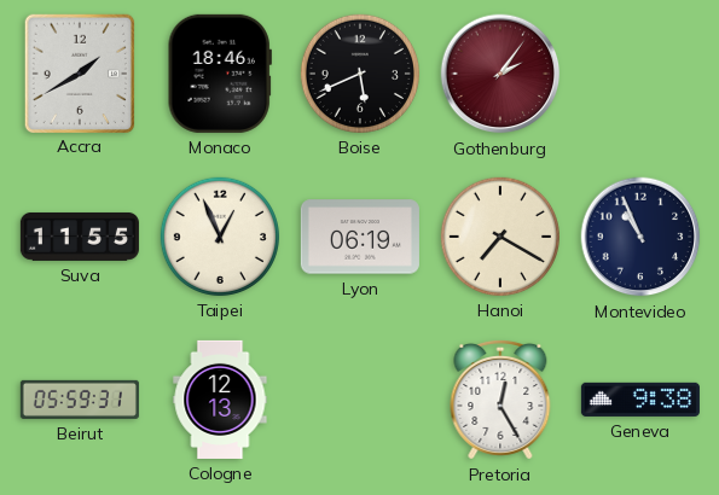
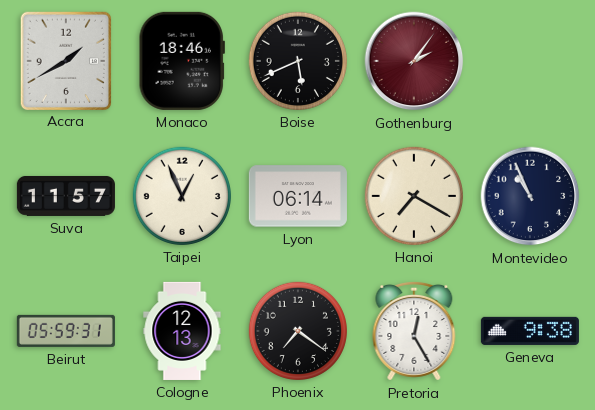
Suva: 11:55 -> 11:57 (66, 196)
Lyon: 06:19 -> 06:14 (298, 196)
Phoenix: none -> 7:21 (298, 331)
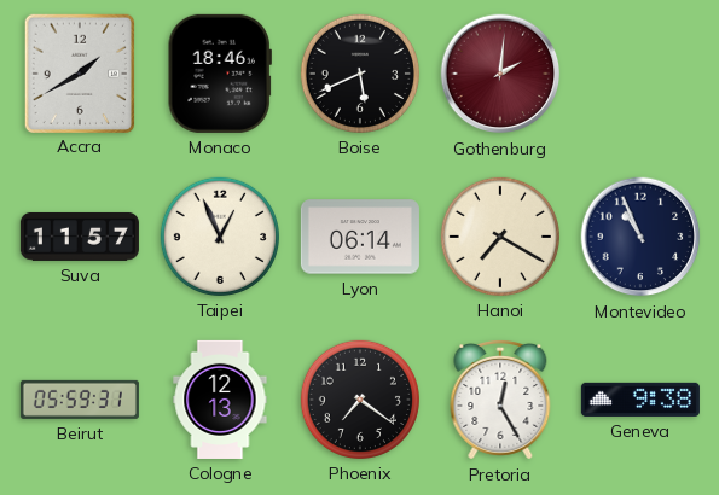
Gothenburg: 2:06 -> 2:01 (500, 74)
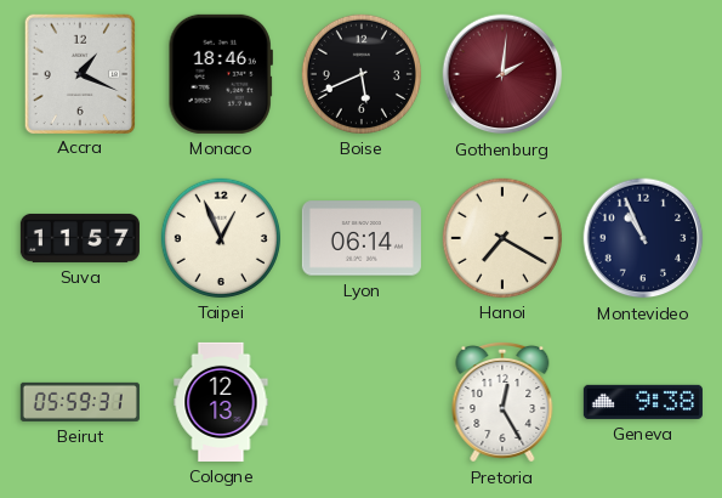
Accra: 1:40 -> 1:19 (79, 73)
Phoenix: 7:21 -> none (360, 400)
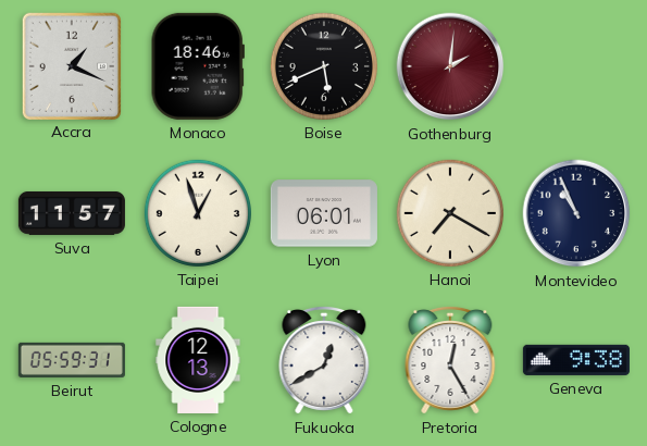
Taipei: 12:56 -> 12:57 (198, 213)
Lyon: 06:14 -> 06:01 (324, 213)
Fukuoka: none -> 12:40 (324, 360)
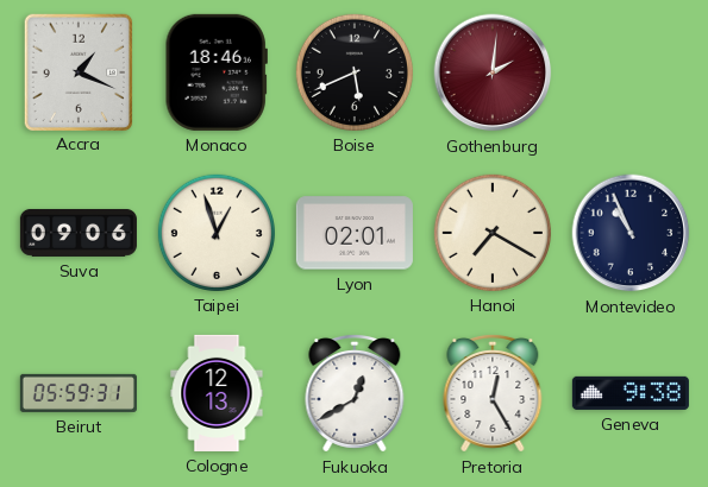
Suva: 11:57 -> 09:06 (79, 233)
Lyon: 06:01 -> 02:01 (355, 233)
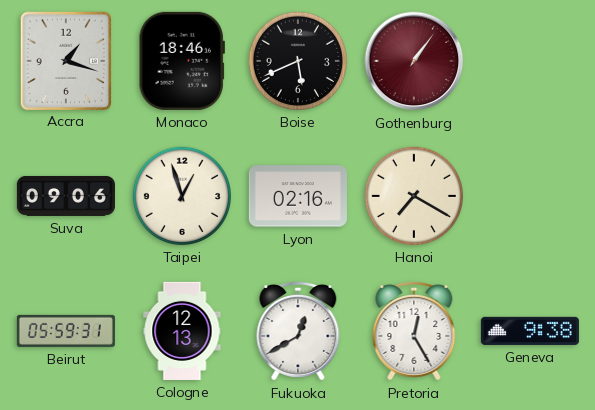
Accra: 1:19 -> 1:18 (65, 60)
Gothenburg: 2:01 -> 1:06 (414, 61)
Lyon: 02:01 -> 02:16 (298, 196)
Montevideo: 10:56 -> none (631, 233)
